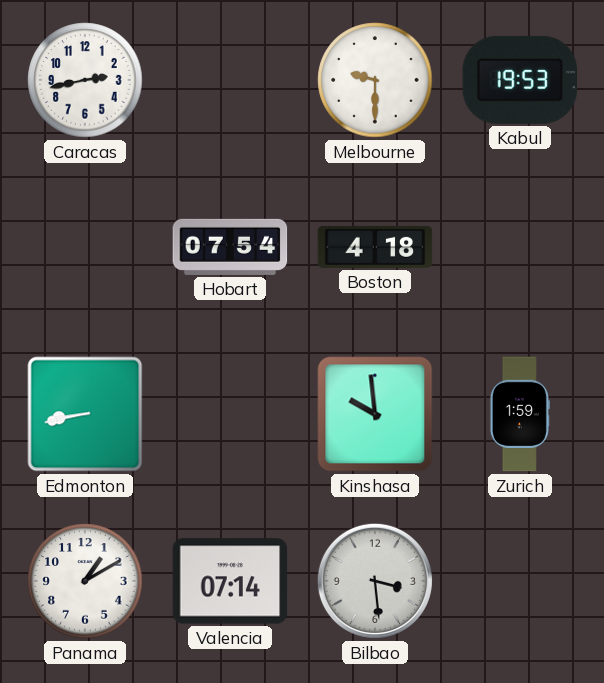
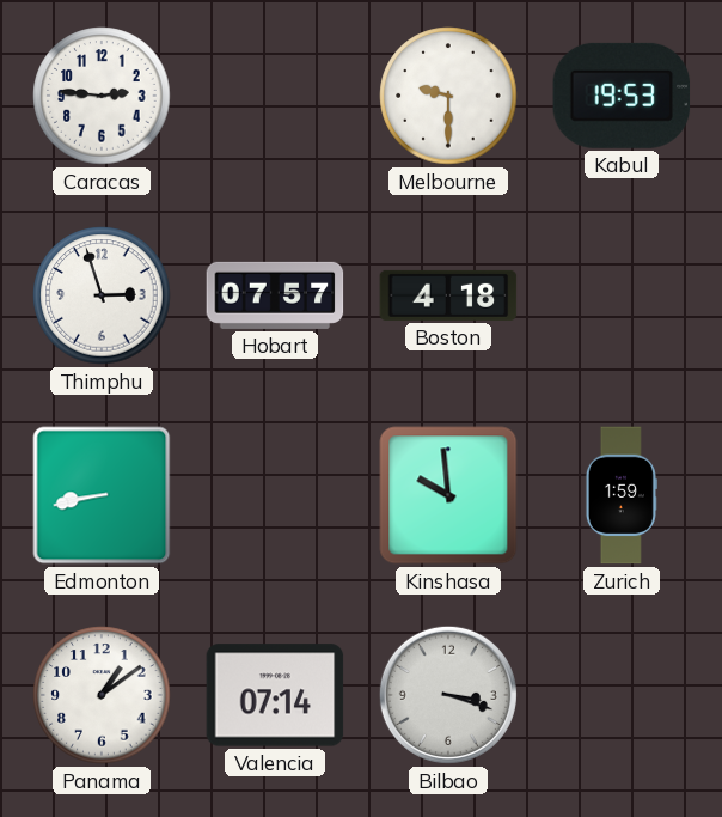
Caracas: 2:43 -> 2:46 (102, 96)
Thimphu: none -> 2:57 (102, 295)
Hobart: 07:54 -> 07:57 (275, 295)
Panama: 1:10 -> 1:09 (102, 695)
Bilbao: 3:29 -> 3:18 (448, 695)
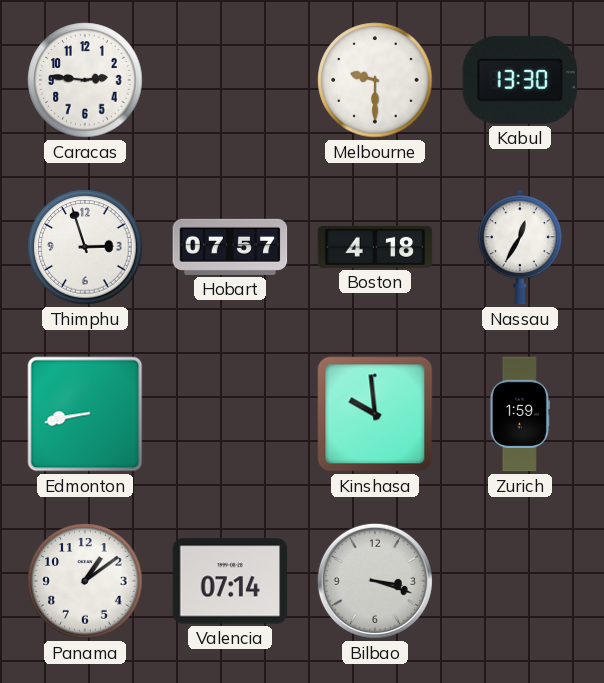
Kabul: 19:53 -> 13:30 (520, 80)
Nassau: none -> 12:35 (520, 247)
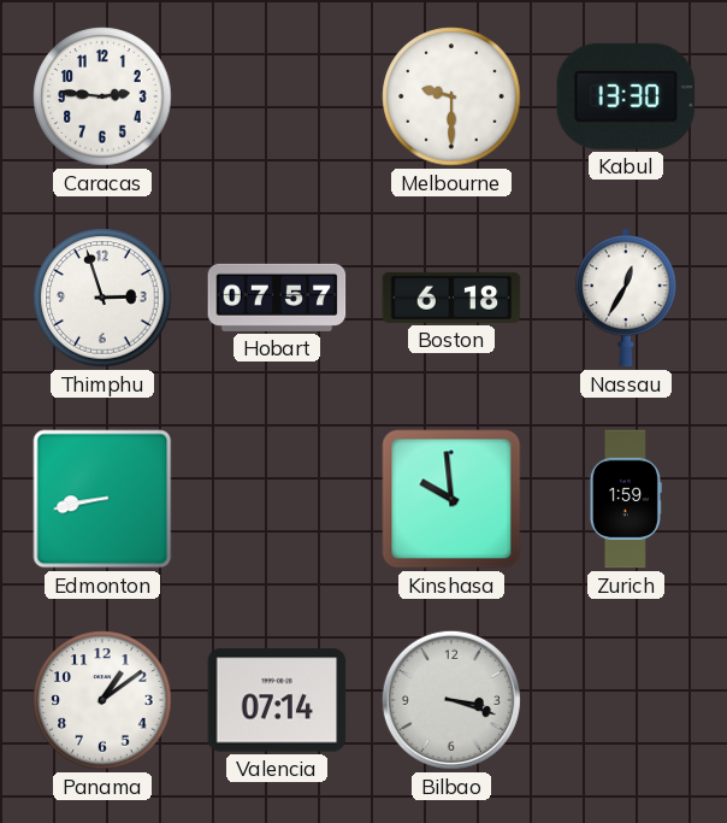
Boston: 4:18 -> 6:18 (451, 298)
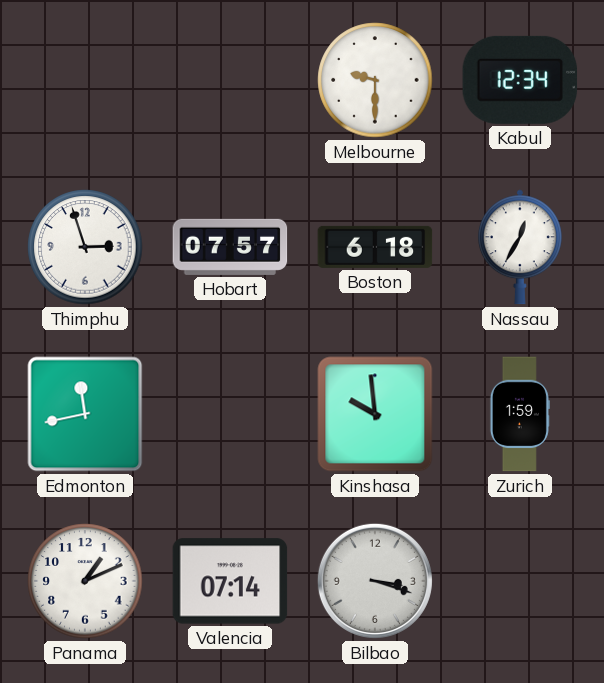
Caracas: 2:46 -> none (102, 96)
Kabul: 13:30 -> 12:34 (520, 80)
Edmonton: 8:43 -> 11:43 (85, 414)
Panama: 1:09 -> 1:11 (85, 581)
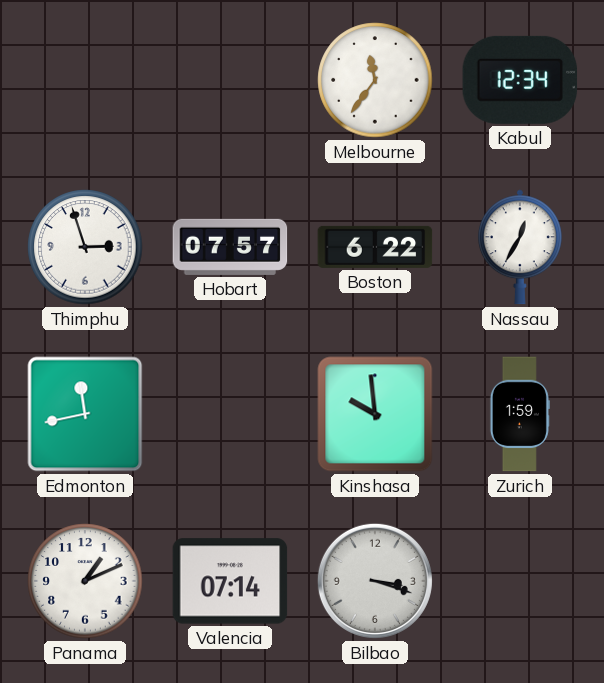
Melbourne: 9:30 -> 11:36 (375, 80)
Boston: 6:18 -> 6:22 (375, 247)
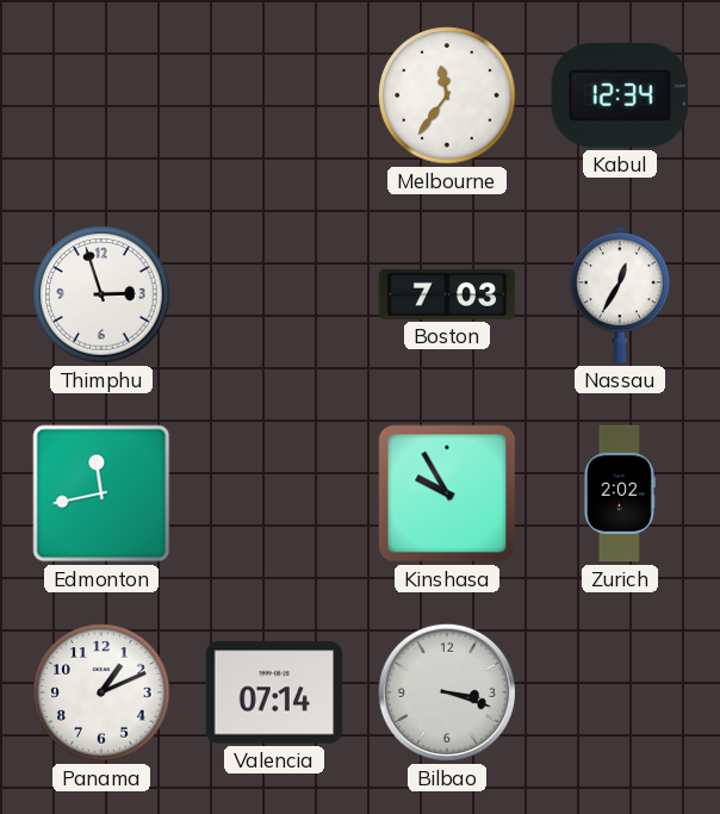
Hobart: 07:57 -> none (230, 247)
Boston: 6:22 -> 7:03 (447, 294)
Kinshasa: 9:59 -> 9:55 (447, 493)
Zurich: 1:59 -> 2:02 (620, 493)
